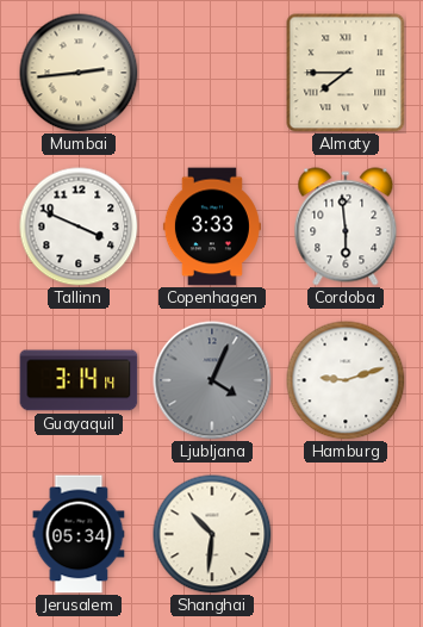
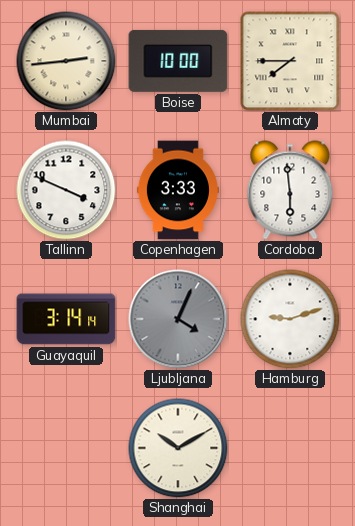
Boise: none -> 10:00 (178, 61)
Jerusalem: 05:34 -> none (79, 534)
Shanghai: 10:31 -> 10:10 (178, 448)
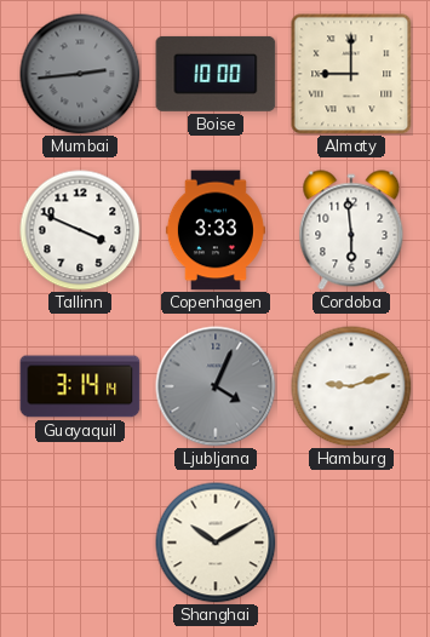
Mumbai dial: cream -> grey (80, 74)
Almaty: 7:45 -> 9:00 (351, 74)
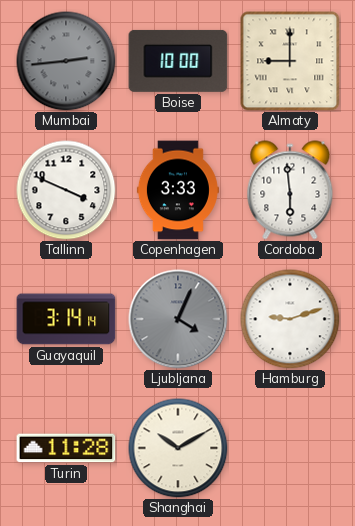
Turin: none -> 11:28 (66, 448)
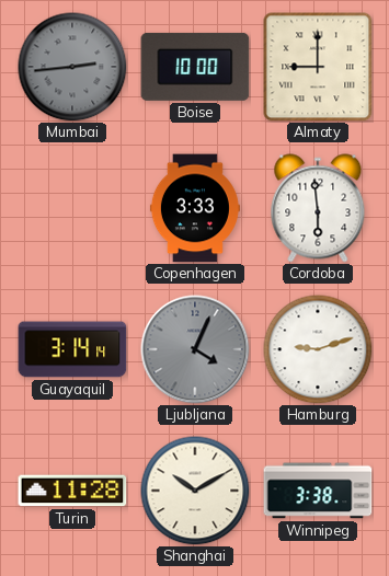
Tallinn: 3:49 -> none (66, 190)
Winnipeg: none -> 3:38 (318, 491)
